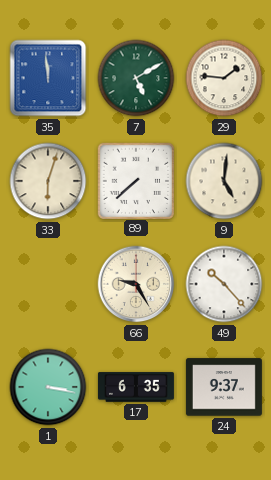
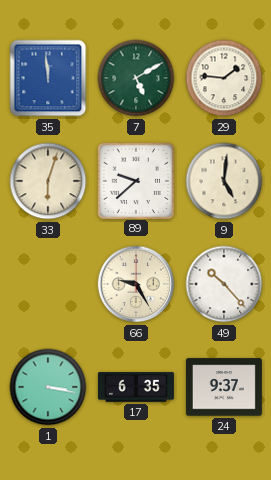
89: 7:38 -> 9:38 (135, 180)
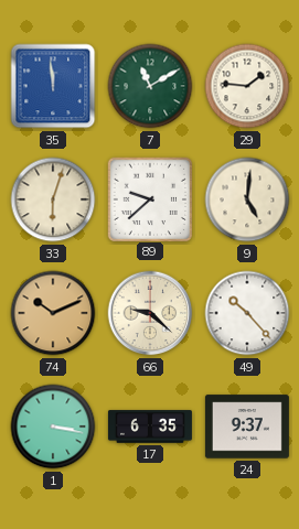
7: 5:10 -> 11:10 (150, 86)
74: none -> 10:11 (53, 313)
66: 9:25 -> 9:22 (150, 313)
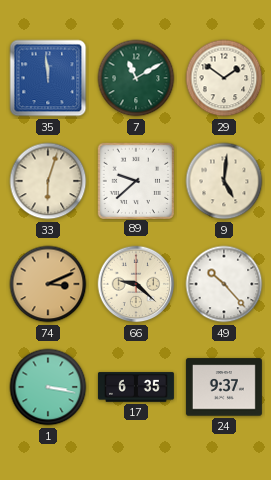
29: 1:46 -> 1:51 (224, 78)
74: 10:11 -> 3:11 (48, 284)
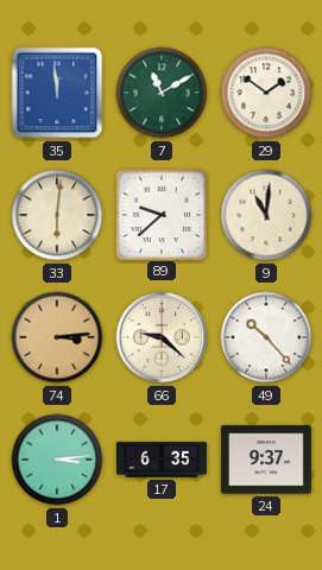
33: 6:03 -> 6:01 (57, 215)
9: 5:01 -> 11:01 (266, 215)
74: 3:11 -> 3:14 (57, 337)
1: 3:17 -> 3:14 (57, 460)
